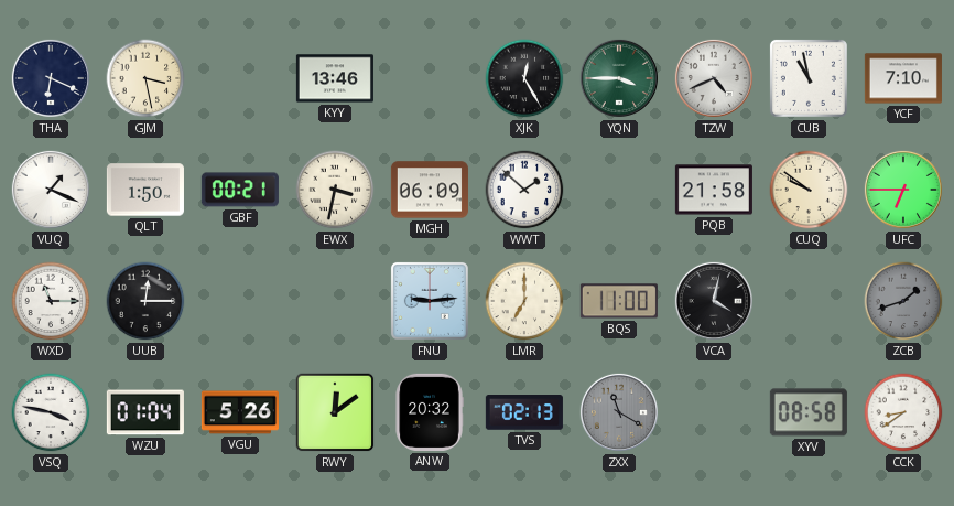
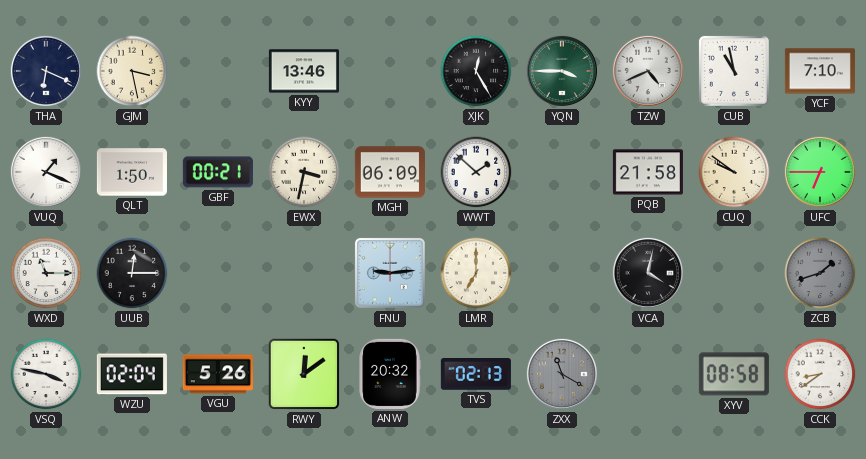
BQS: 11:00 -> none (619, 301)
WZU: 01:04 -> 02:04 (132, 374)
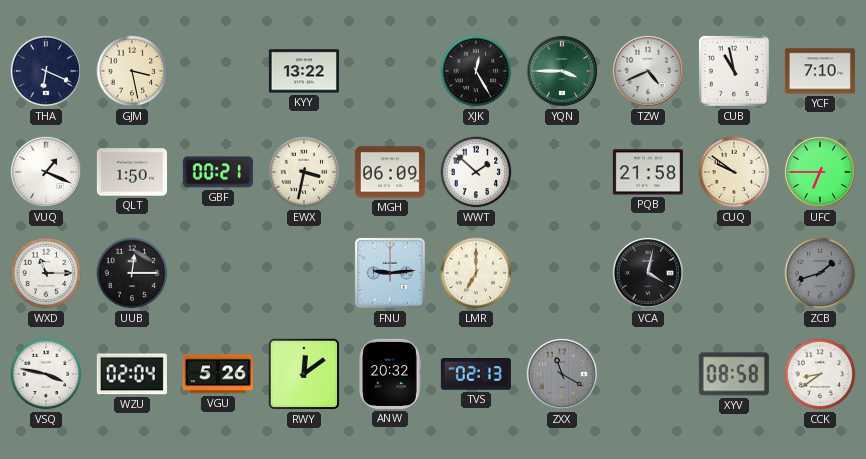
KYY: 13:46 -> 13:22 (304, 71)
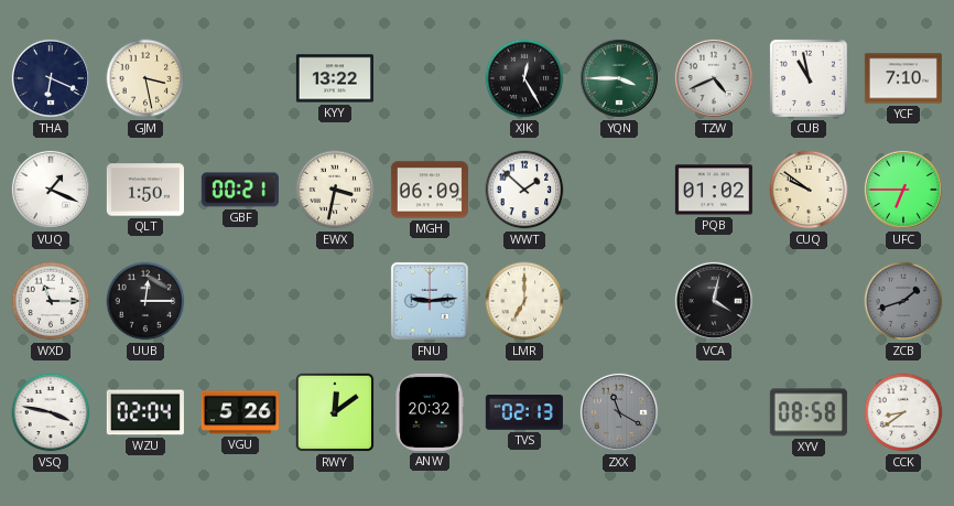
PQB: 21:58 -> 01:02 (714, 190)
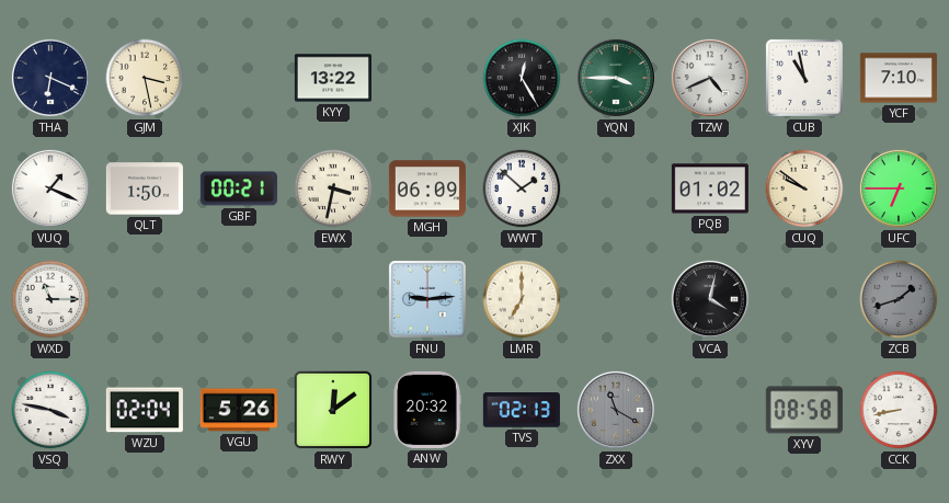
UUB: 12:15 -> none (145, 301)
CCK: 8:39 -> 8:43 (899, 410)
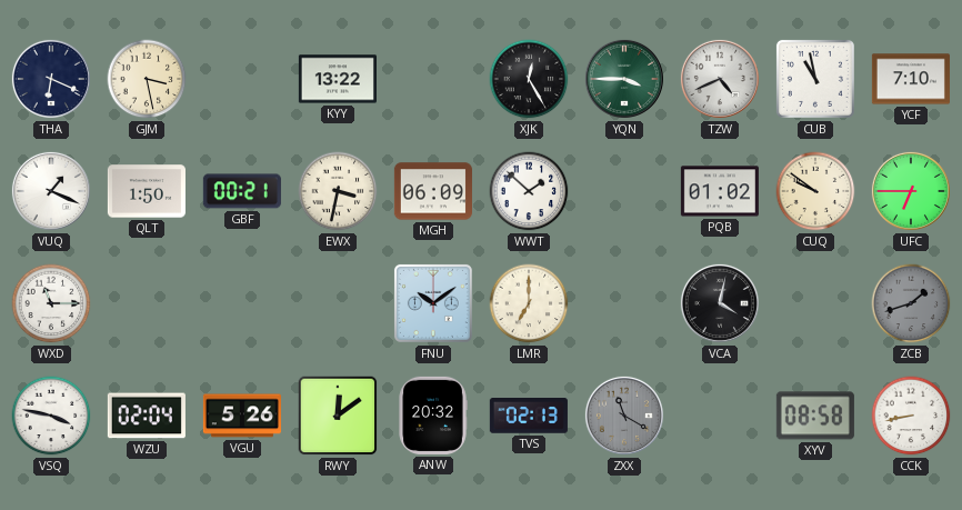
FNU: 9:14 -> 10:09 (433, 303)
